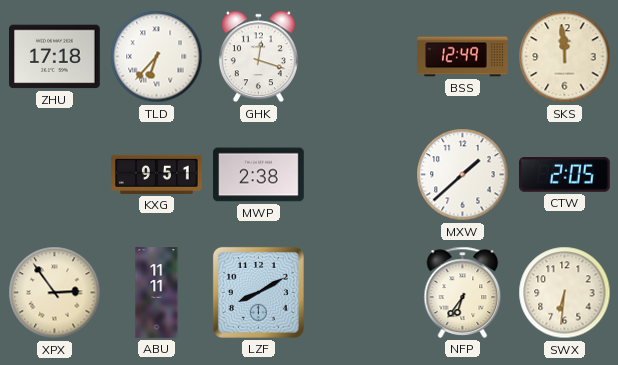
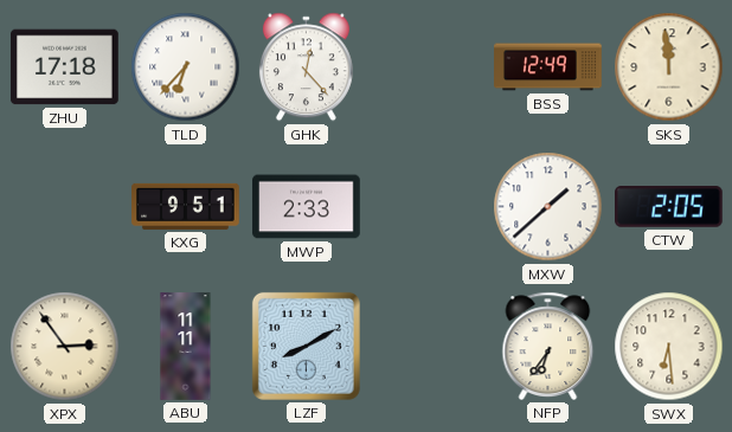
GHK: 12:18 -> 12:23 (306, 67)
MWP: 2:38 -> 2:33 (307, 207)
SWX: 6:31 -> 6:29 (669, 347)
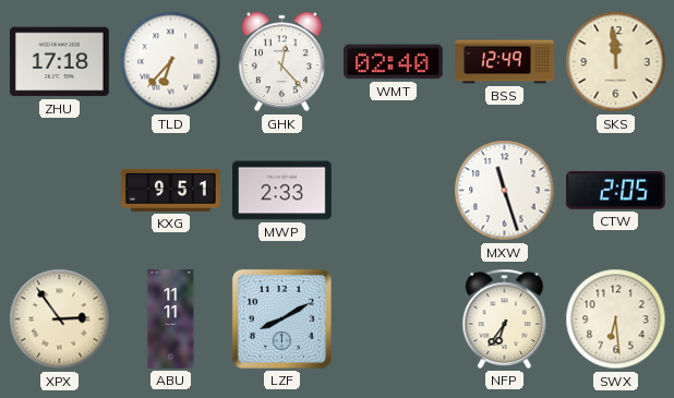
WMT: none -> 02:40 (394, 62)
MXW: 1:38 -> 11:27 (505, 191)
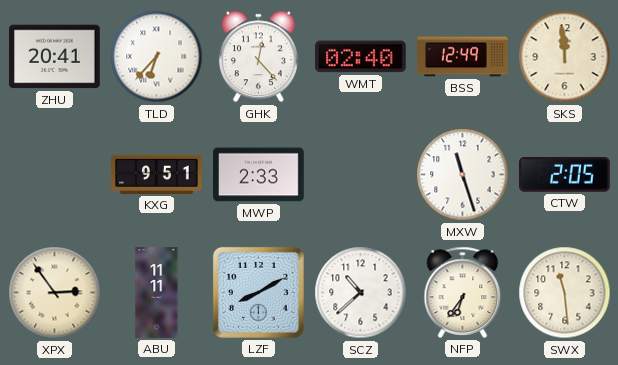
ZHU: 17:18 -> 20:41 (55, 57)
SCZ: none -> 10:38 (361, 293)
SWX: 6:29 -> 11:29 (565, 293)
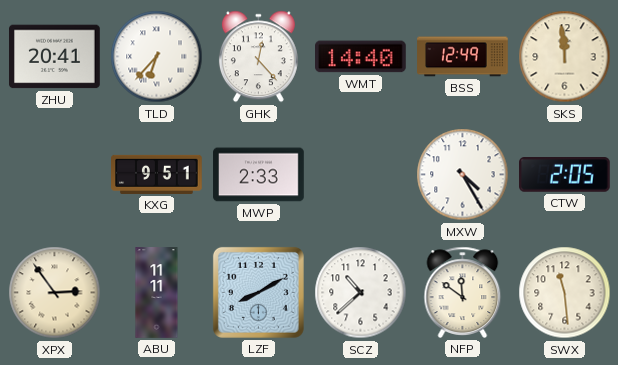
WMT: 02:40 -> 14:40 (361, 57)
MXW: 11:27 -> 4:25 (463, 175)
NFP: 6:36 -> 11:51 (463, 292)
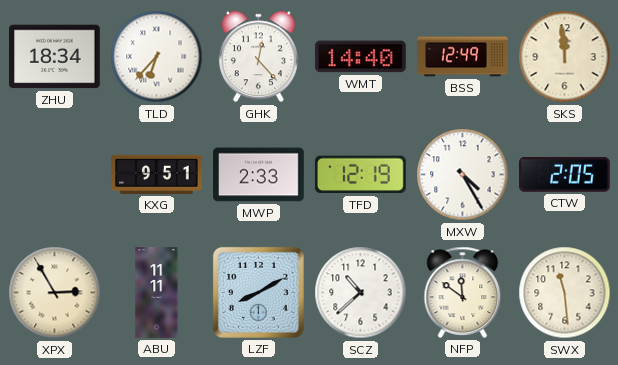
ZHU: 20:41 -> 18:34 (55, 57)
TFD: none -> 12:19 (360, 175)
XPX: 2:54 -> 2:55 (55, 293)
